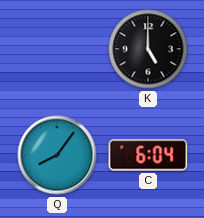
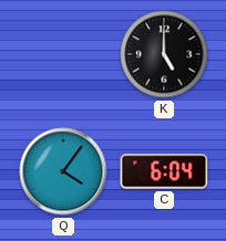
Q: 8:06 -> 4:06 (63, 171)
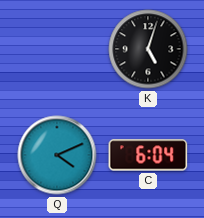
K: 5:00 -> 5:03 (148, 49)
Q: 4:06 -> 4:11 (57, 155)
